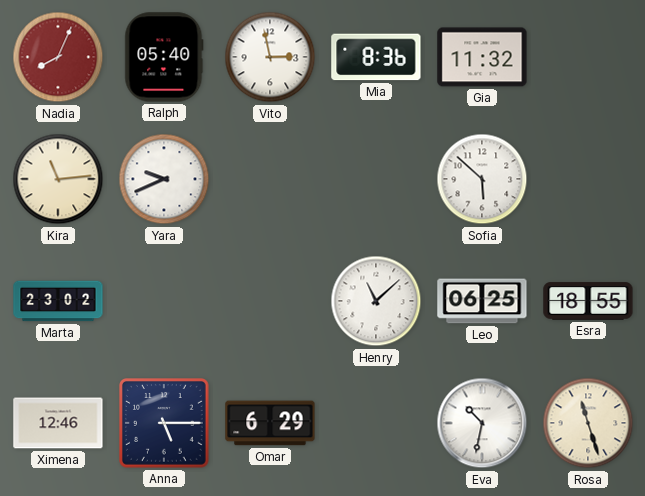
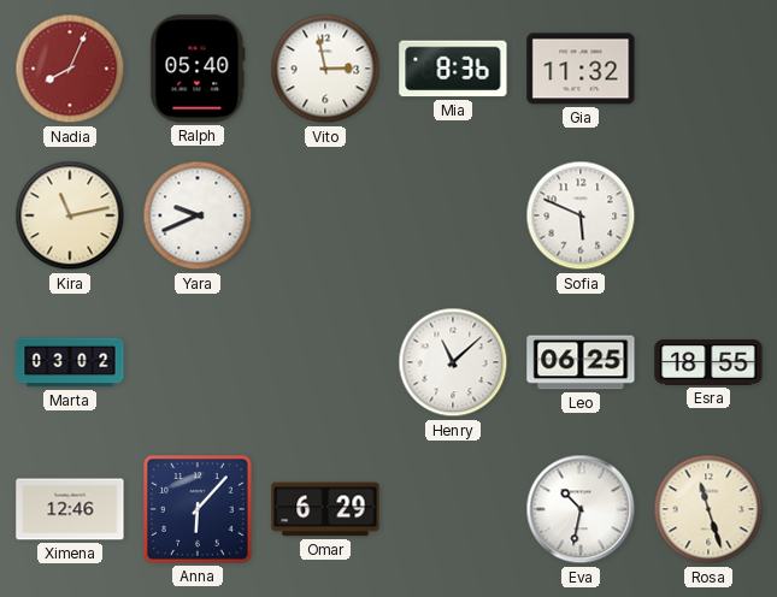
Kira: 11:14 -> 11:13 (70, 215)
Sofia: 5:52 -> 5:49 (581, 215)
Marta: 23:02 -> 03:02 (70, 362)
Anna: 5:15 -> 6:07 (199, 510)
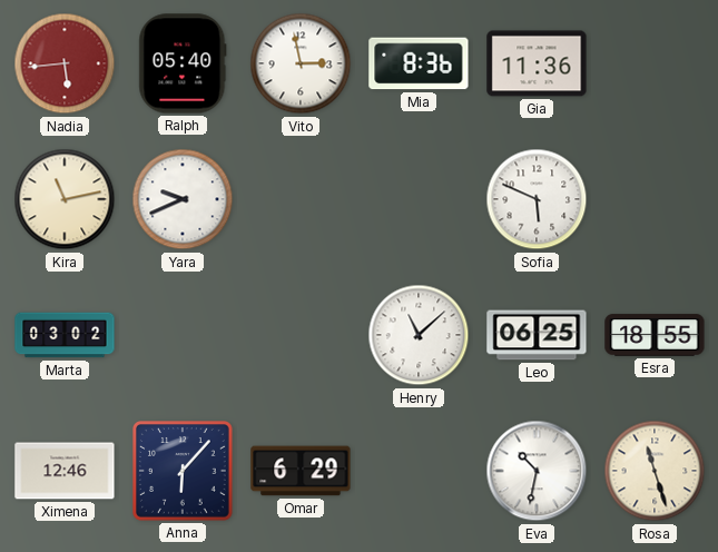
Nadia: 8:04 -> 5:44 (65, 63)
Gia: 11:32 -> 11:36 (537, 63)
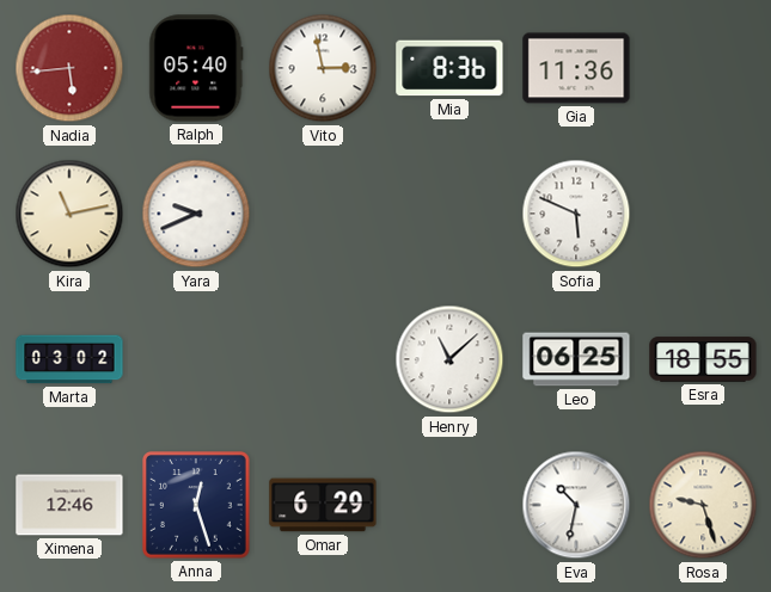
Anna: 6:07 -> 12:27 (197, 506)
Rosa: 11:27 -> 9:27 (703, 505)
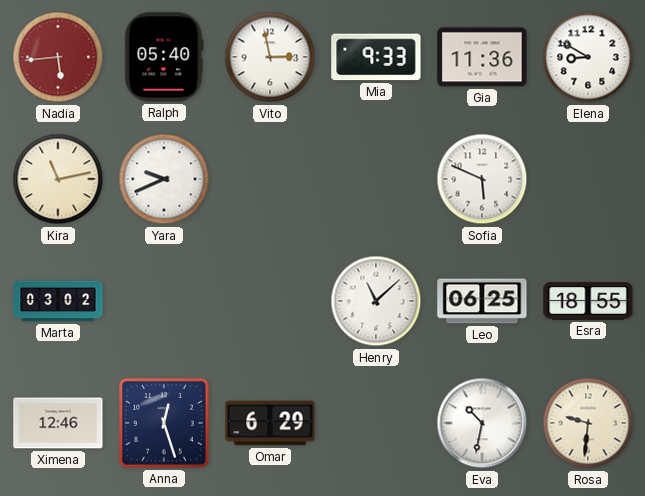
Mia: 8:36 -> 9:33 (376, 57)
Elena: none -> 8:50 (588, 57)
Rosa: 9:27 -> 9:31 (588, 423)
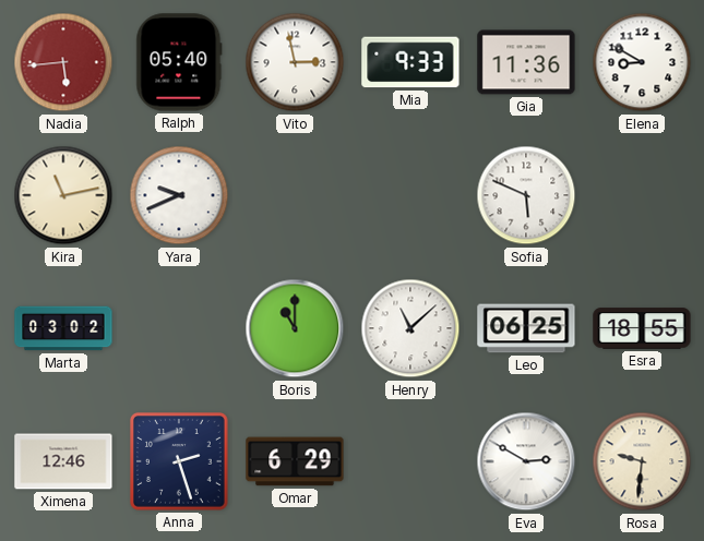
Boris: none -> 11:00 (295, 328)
Anna: 12:27 -> 2:27 (180, 462)
Eva: 10:32 -> 2:50 (526, 461)
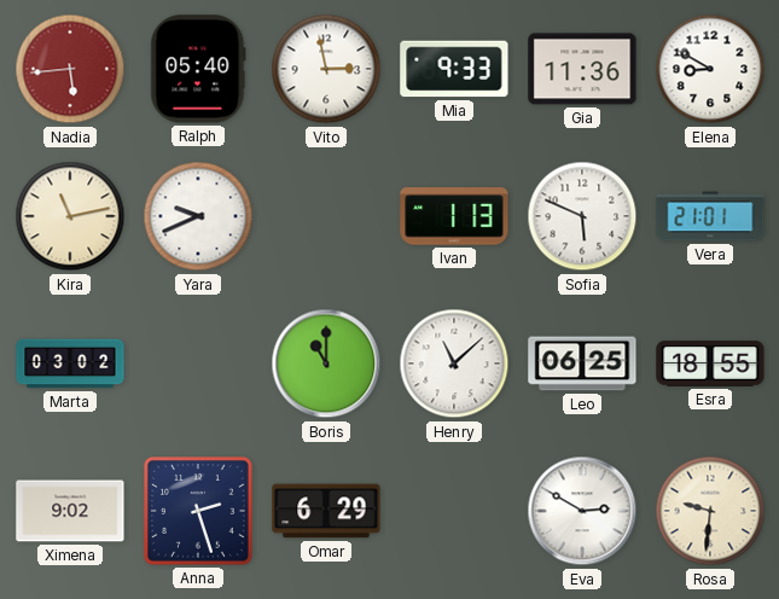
Ivan: none -> 1:13 (454, 216)
Vera: none -> 21:01 (710, 216)
Ximena: 12:46 -> 9:02 (70, 511)
